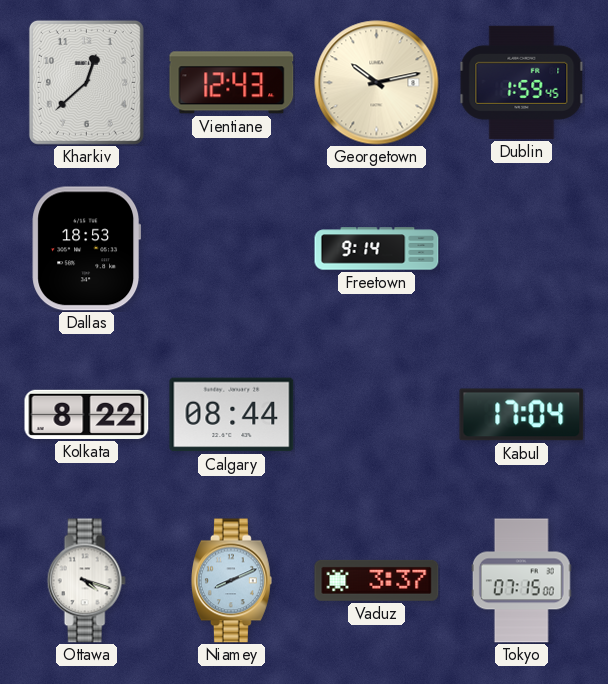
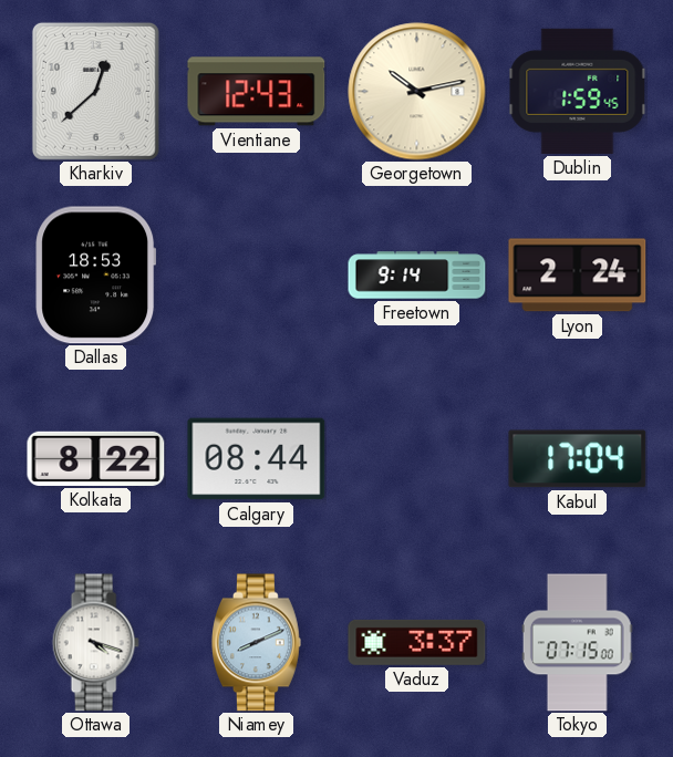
Lyon: none -> 2:24 (578, 276)
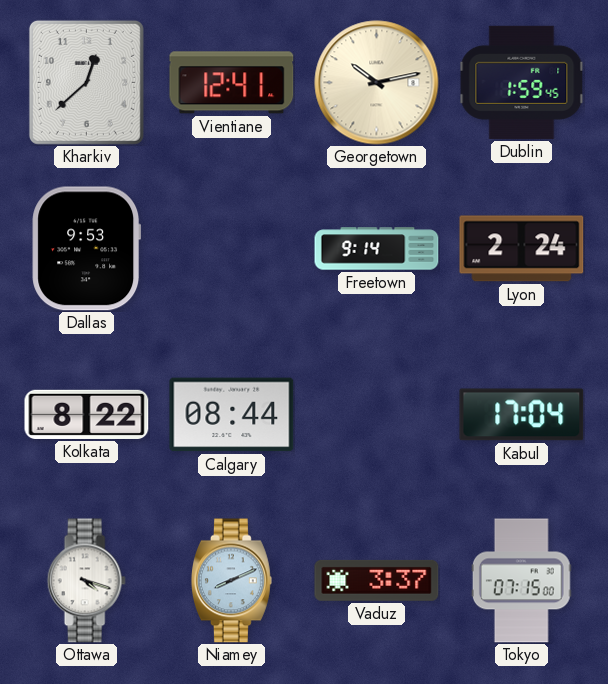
Vientiane: 12:43 -> 12:41 (232, 83)
Dallas: 18:53 -> 9:53 (86, 249)
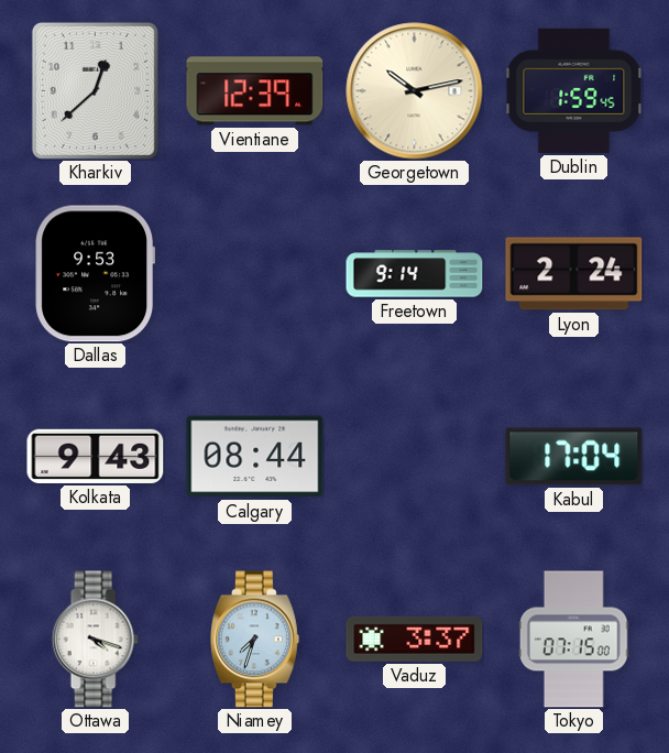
Vientiane: 12:41 -> 12:39 (255, 91)
Kolkata: 8:22 -> 9:43 (96, 456)
Niamey: 8:11 -> 7:33 (254, 640)
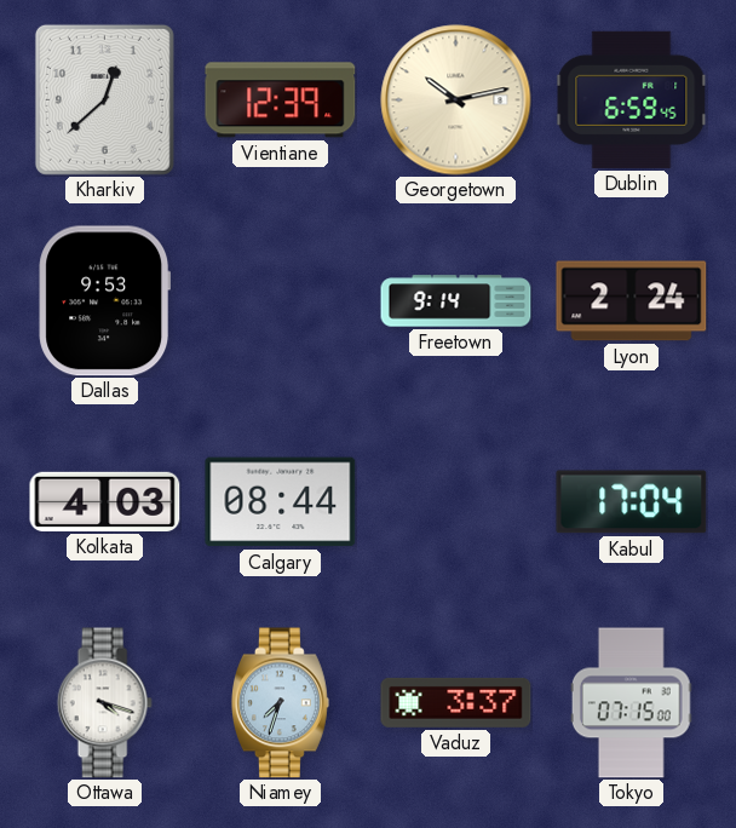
Dublin: 1:59 -> 6:59 (632, 99)
Kolkata: 9:43 -> 4:03 (105, 501)
